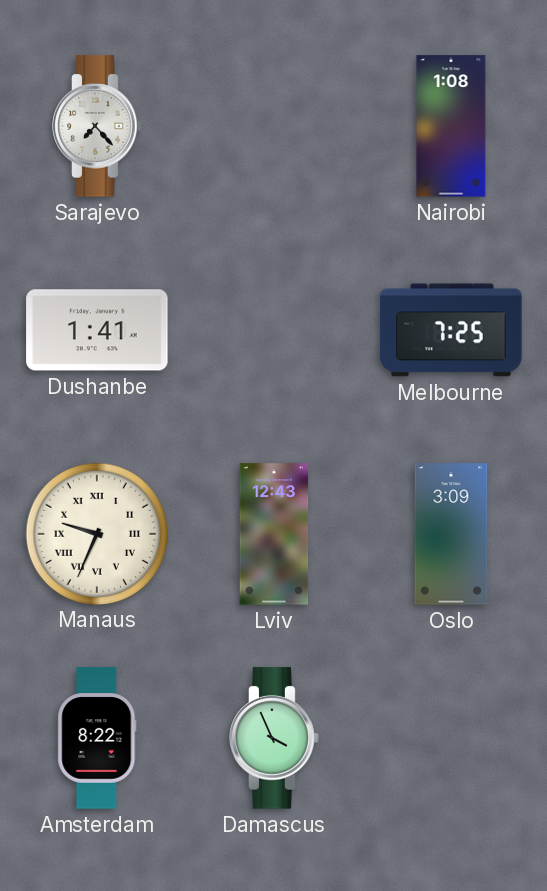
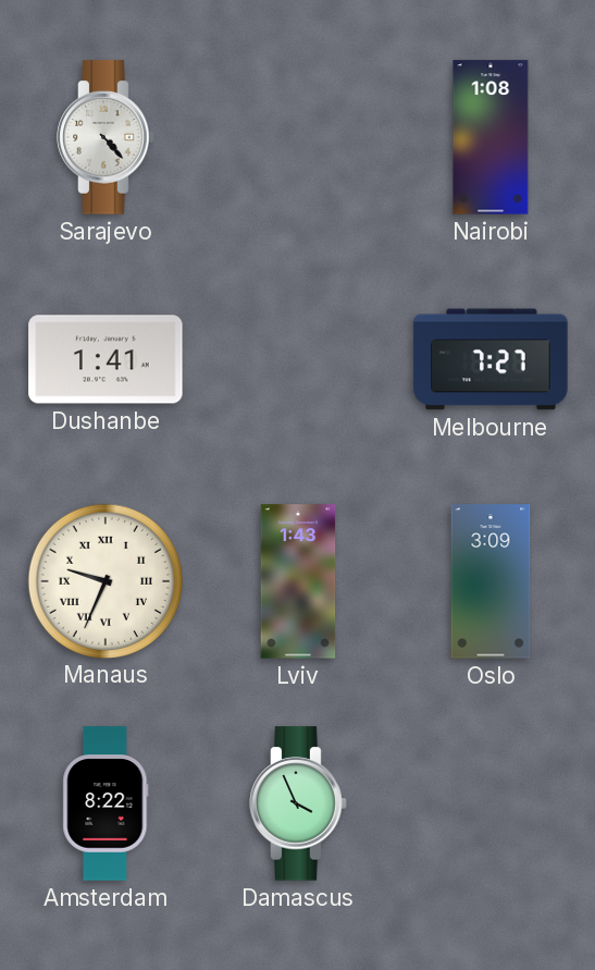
Sarajevo: 7:23 -> 4:23 (106, 137)
Melbourne: 7:25 -> 7:27 (491, 359)
Lviv: 12:43 -> 1:43 (298, 581)
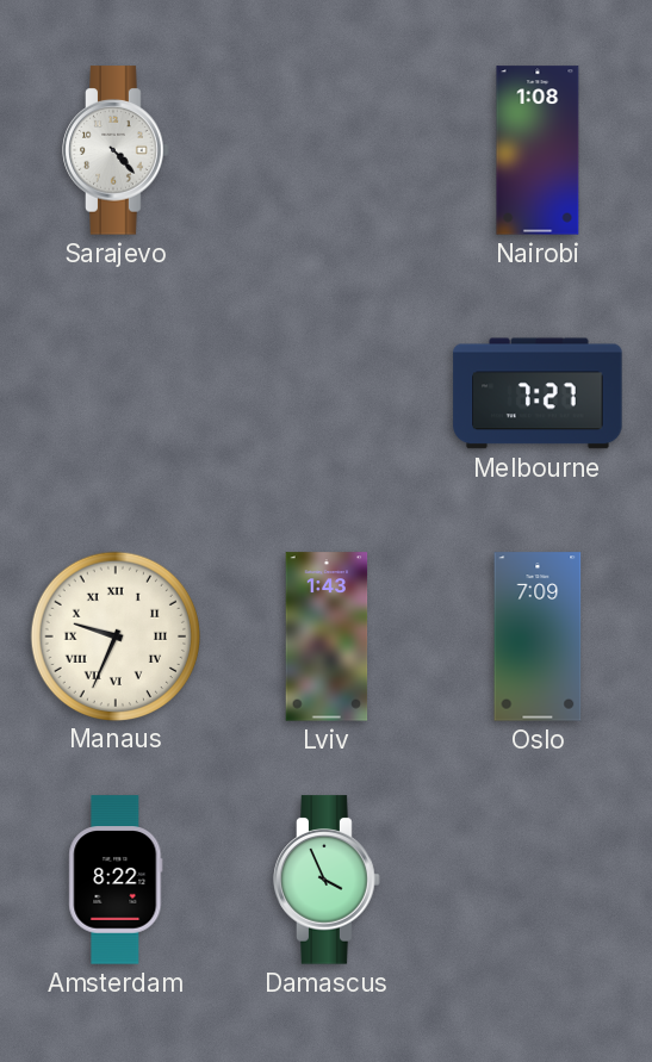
Dushanbe: 1:41 -> none (106, 359)
Oslo: 3:09 -> 7:09 (538, 636)
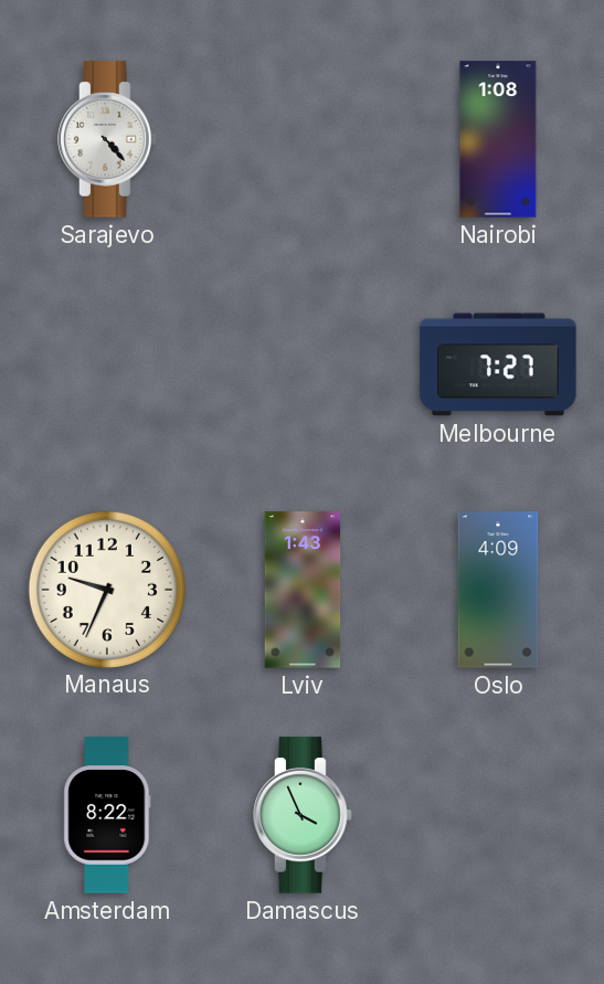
Manaus numerals: Roman -> Arabic (106, 589)
Oslo: 7:09 -> 4:09 (498, 590)
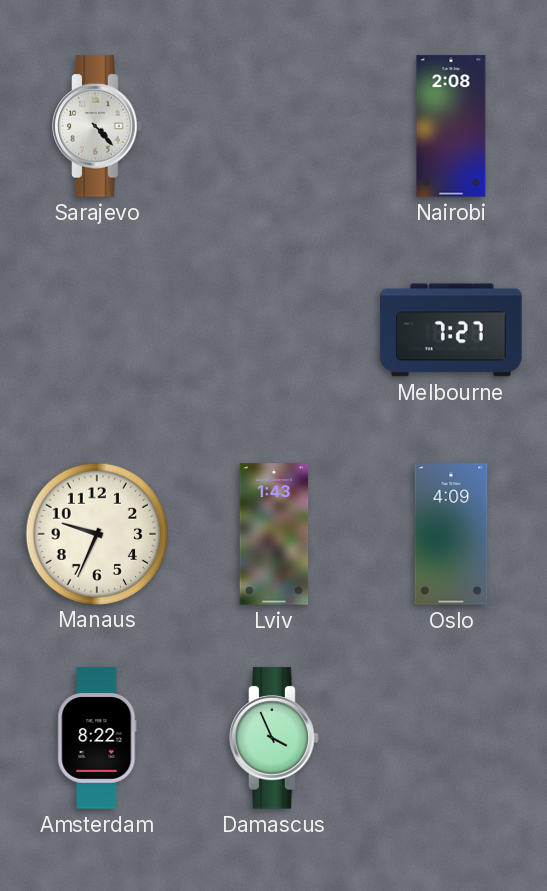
Nairobi: 1:08 -> 2:08 (451, 126)
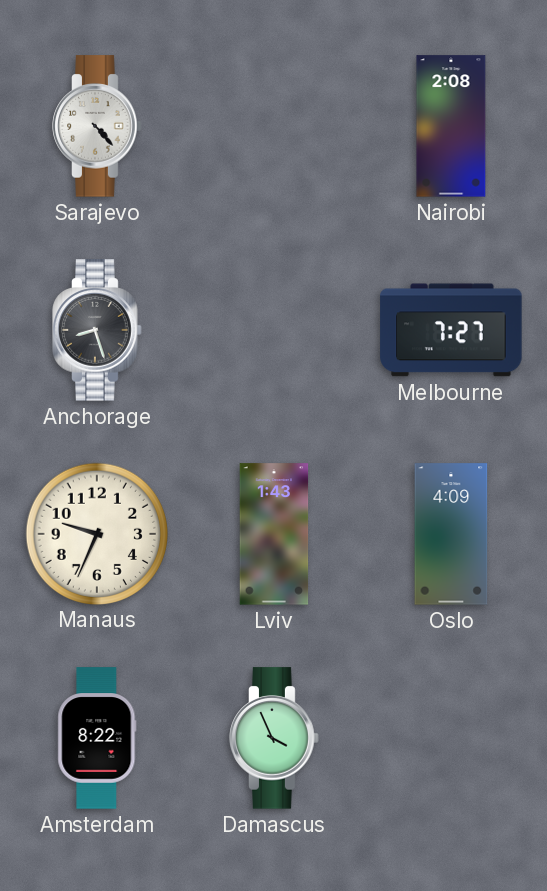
Anchorage: none -> 8:27 (97, 330)
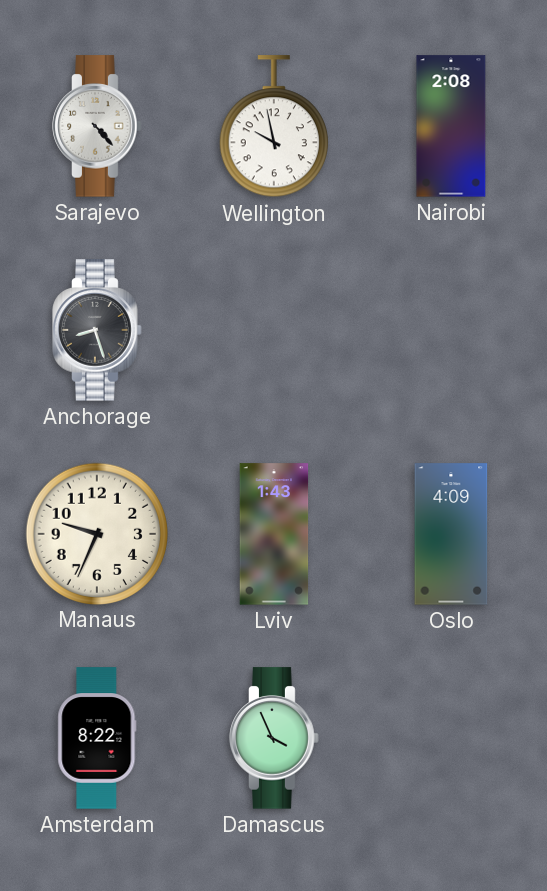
Wellington: none -> 9:58 (274, 127)
Melbourne: 7:27 -> none (451, 330)
